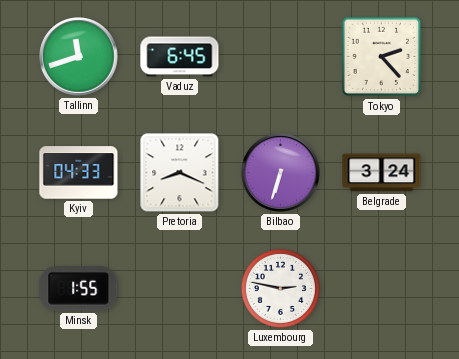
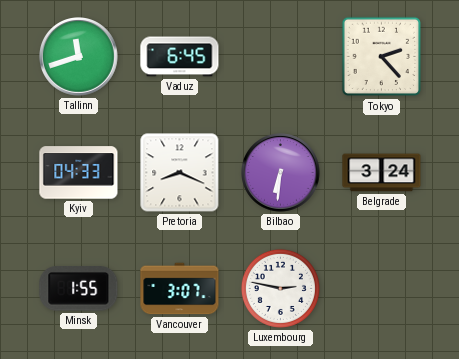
Bilbao: 6:33 -> 6:31 (281, 173)
Vancouver: none -> 3:07 (180, 289)
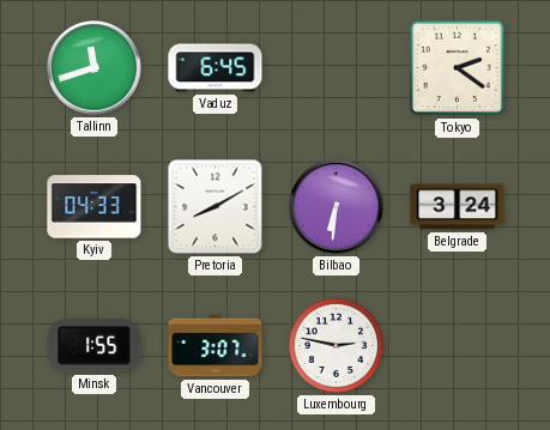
Tokyo: 2:23 -> 2:21 (458, 68)
Pretoria: 8:19 -> 8:10 (216, 207)
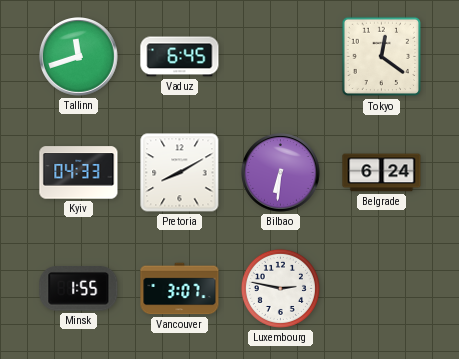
Tokyo: 2:21 -> 12:21 (382, 57)
Belgrade: 3:24 -> 6:24 (382, 173)
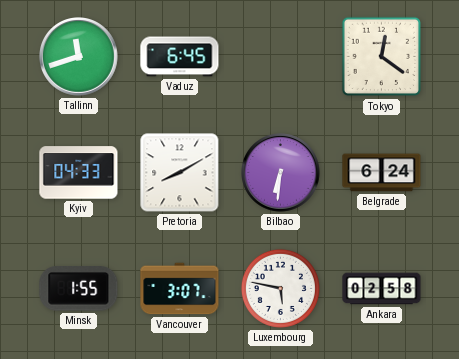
Luxembourg: 2:47 -> 5:47 (280, 288)
Ankara: none -> 02:58 (382, 289)
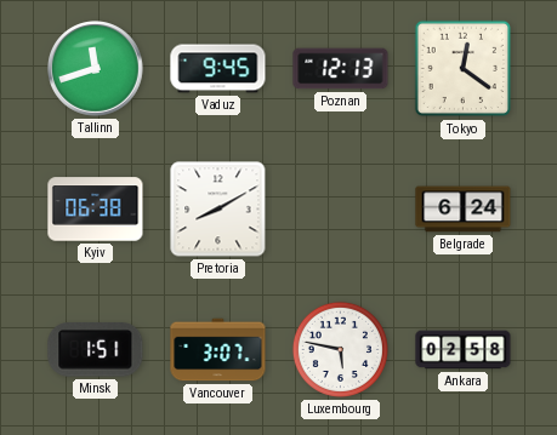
Vaduz: 6:45 -> 9:45 (218, 69)
Poznan: none -> 12:13 (341, 69)
Kyiv: 04:33 -> 06:38 (96, 210)
Bilbao: 6:31 -> none (281, 173)
Minsk: 1:55 -> 1:51 (96, 350)
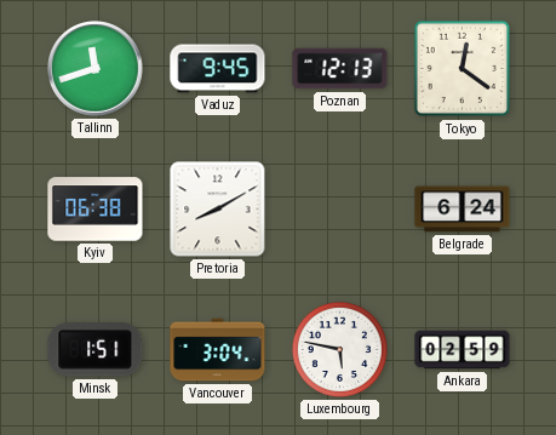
Vancouver: 3:07 -> 3:04 (218, 350)
Ankara: 02:58 -> 02:59 (463, 350)
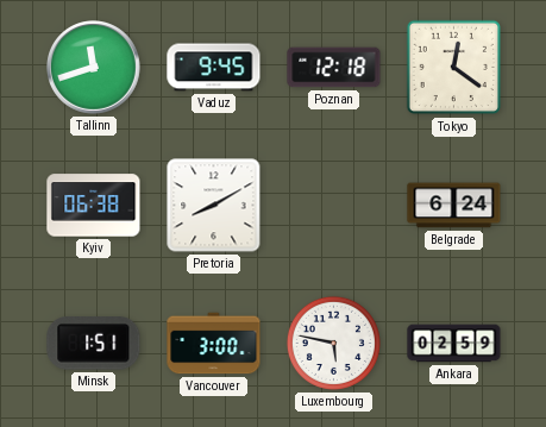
Poznan: 12:13 -> 12:18 (334, 68)
Vancouver: 3:04 -> 3:00 (214, 344)
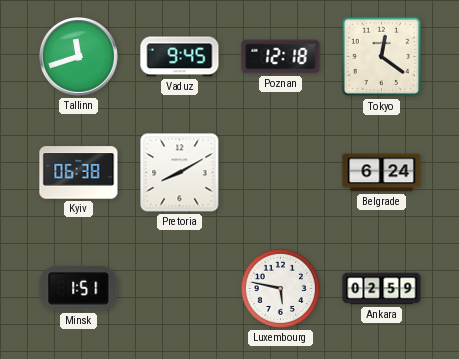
Vancouver: 3:00 -> none (214, 344)
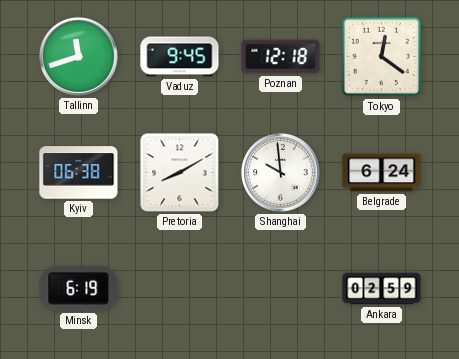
Shanghai: none -> 9:59 (281, 173)
Minsk: 1:51 -> 6:19 (79, 289)
Luxembourg: 5:47 -> none (280, 288)
